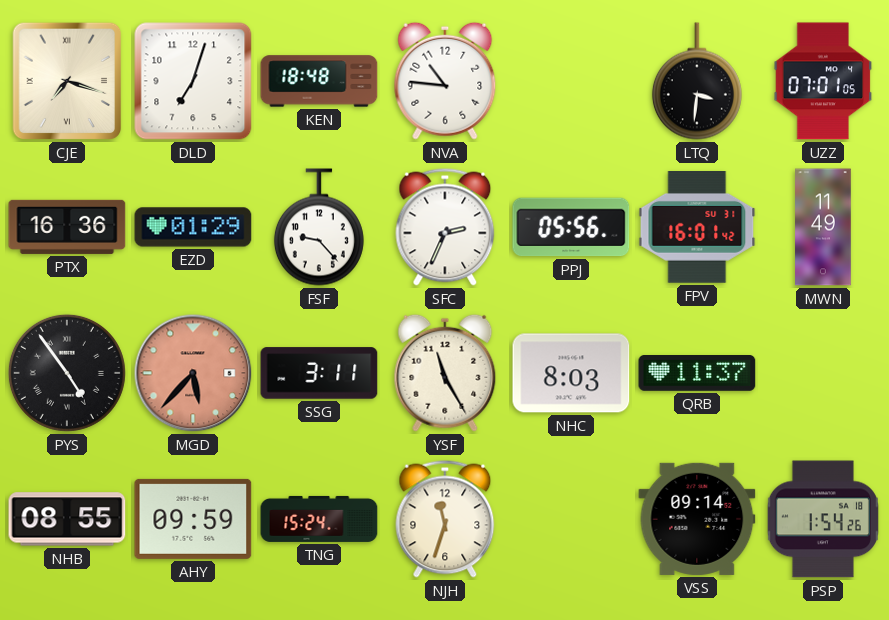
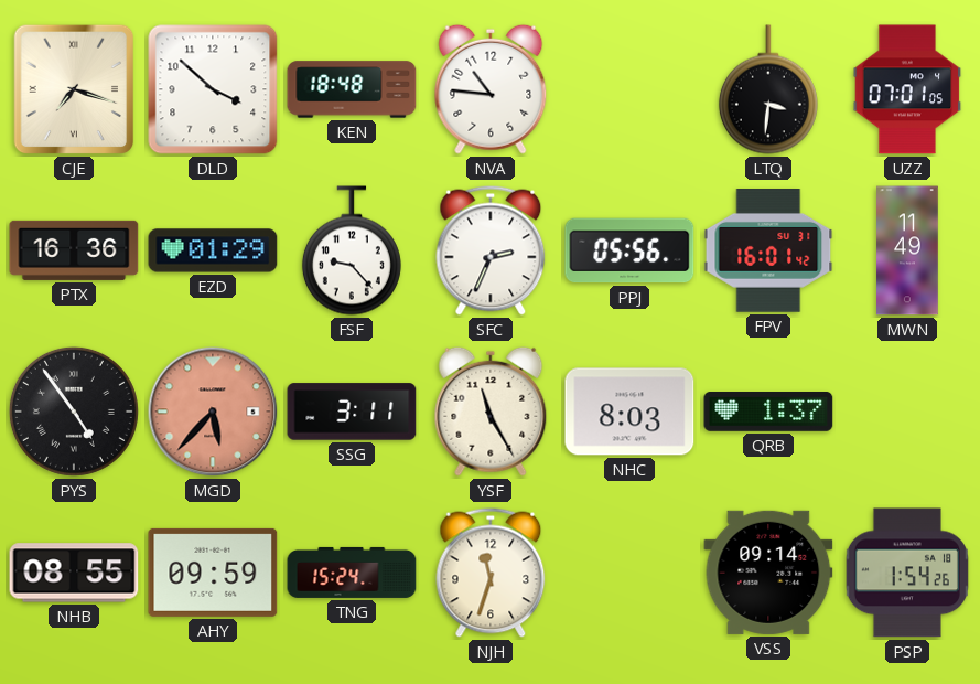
DLD: 7:03 -> 3:52 (213, 89)
QRB: 11:37 -> 1:37 (768, 413)
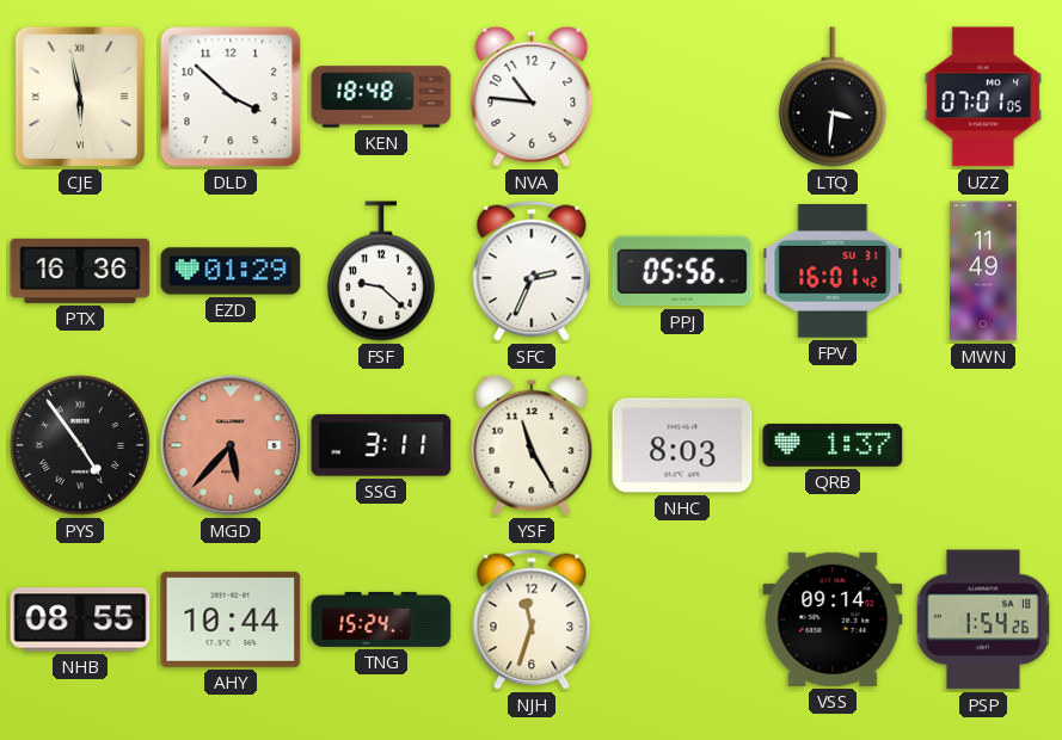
CJE: 7:18 -> 5:58 (80, 97)
FSF: 9:23 -> 9:22 (381, 271)
AHY: 09:59 -> 10:44 (231, 619)
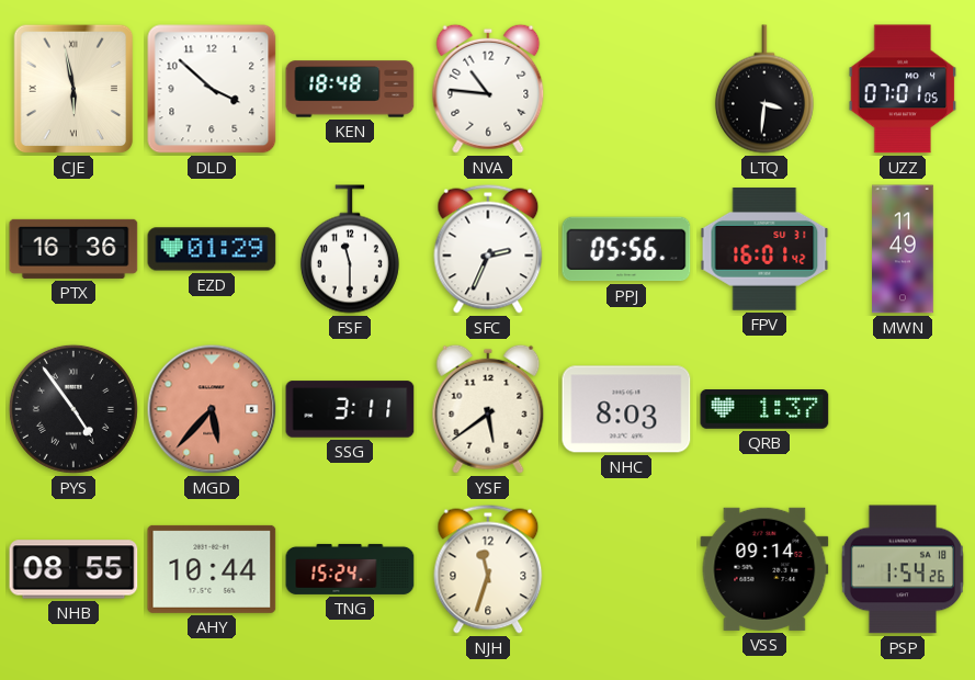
FSF: 9:22 -> 11:30 (350, 249)
YSF: 11:25 -> 5:39 (488, 409)
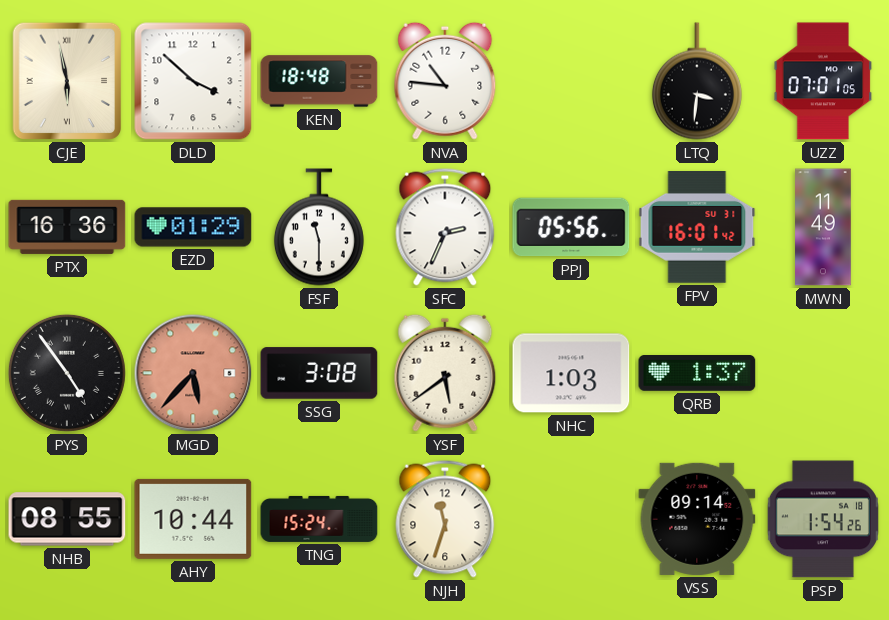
SSG: 3:11 -> 3:08 (319, 373)
NHC: 8:03 -> 1:03 (571, 373)
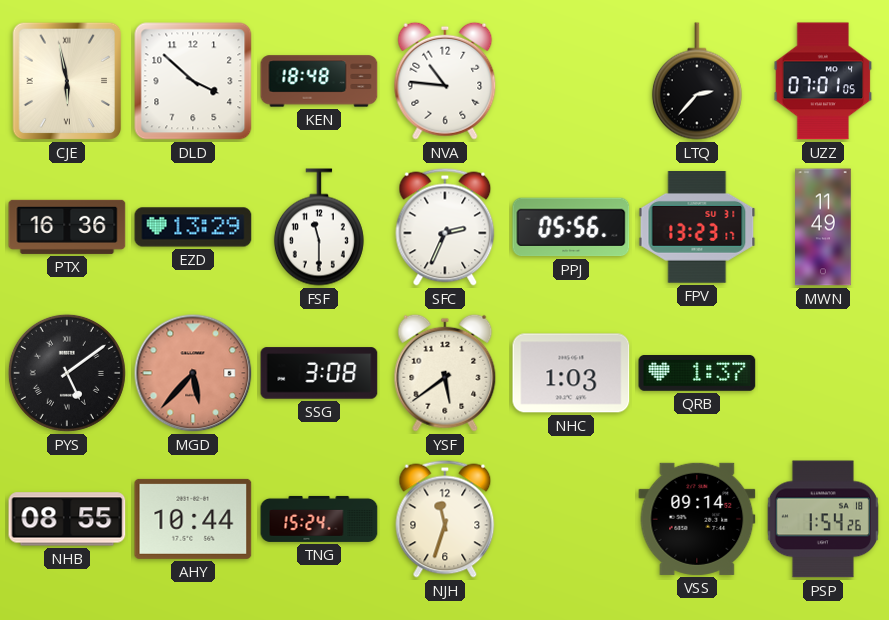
LTQ: 3:31 -> 2:37 (697, 81)
EZD: 01:29 -> 13:29 (193, 227)
FPV: 16:01 -> 13:23 (697, 228)
PYS: 4:54 -> 5:09 (67, 373)
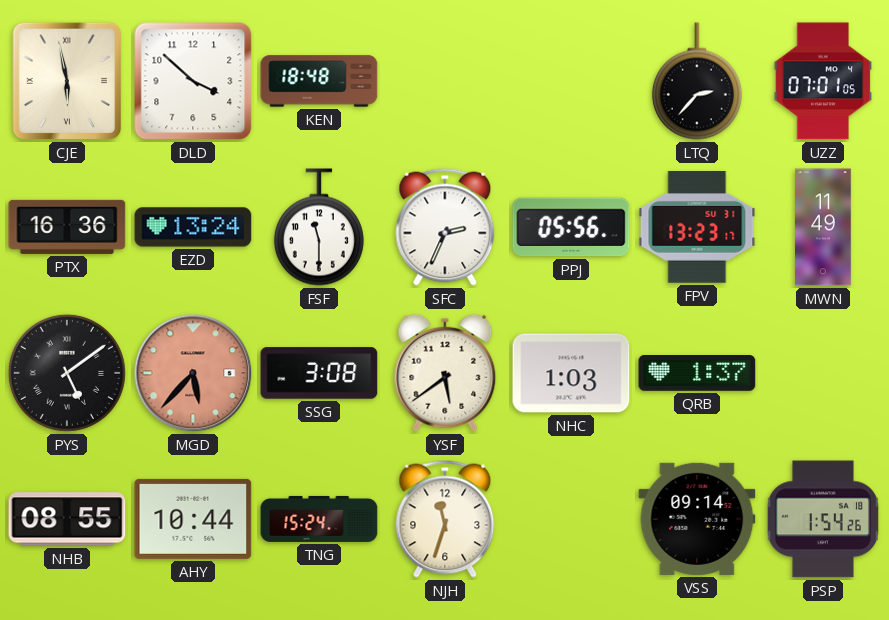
NVA: 10:46 -> none (445, 81)
EZD: 13:29 -> 13:24 (193, 227)
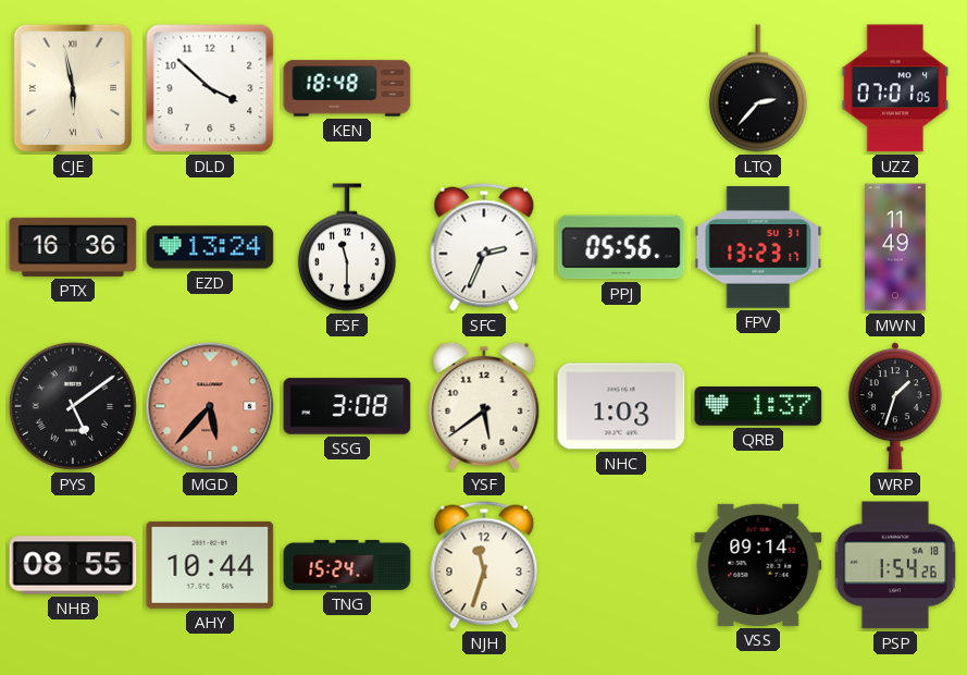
WRP: none -> 1:33 (895, 406)
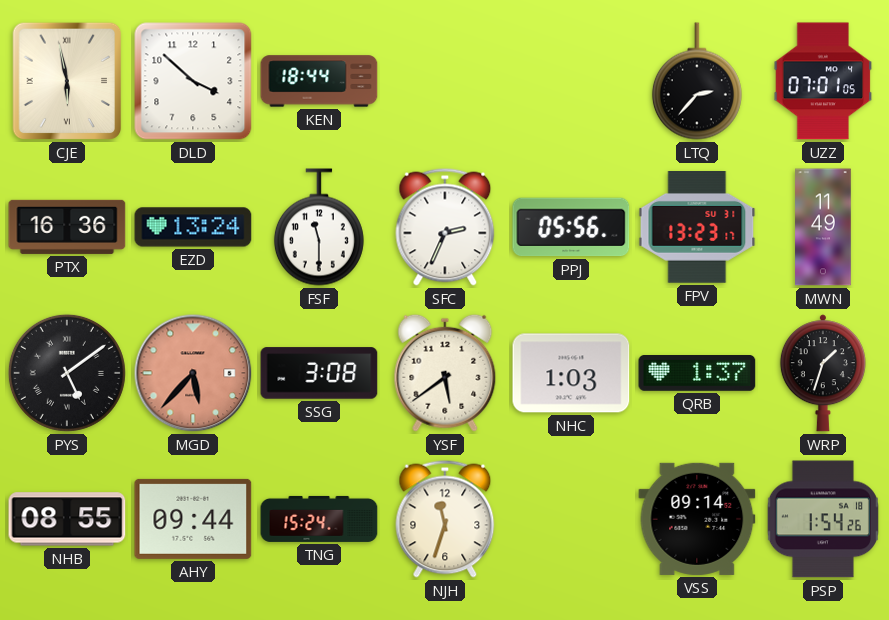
KEN: 18:48 -> 18:44 (319, 81)
AHY: 10:44 -> 09:44 (193, 519)
